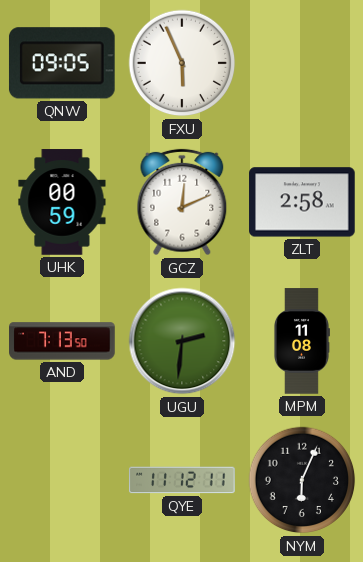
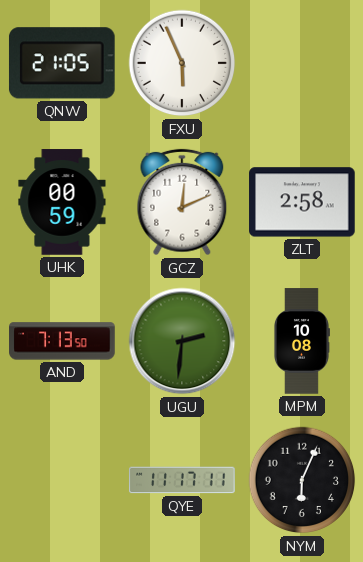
QNW: 09:05 -> 21:05 (62, 63)
MPM: 11:08 -> 10:08 (301, 341)
QYE: 11:12 -> 11:17 (182, 480)
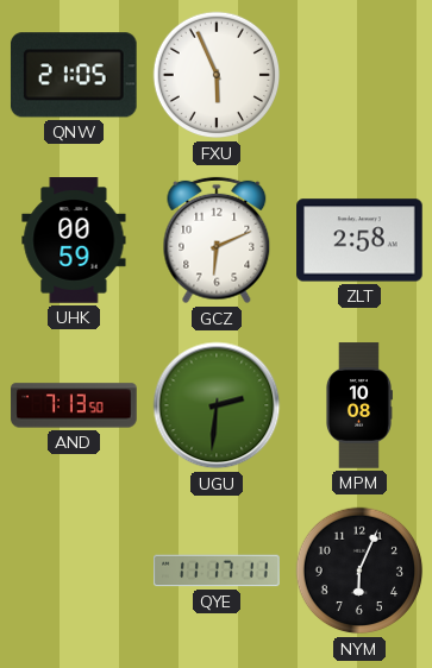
GCZ: 12:11 -> 6:11 (217, 240)
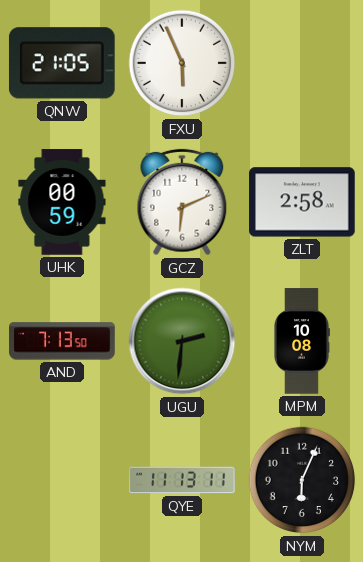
QYE: 11:17 -> 11:13 (182, 480)
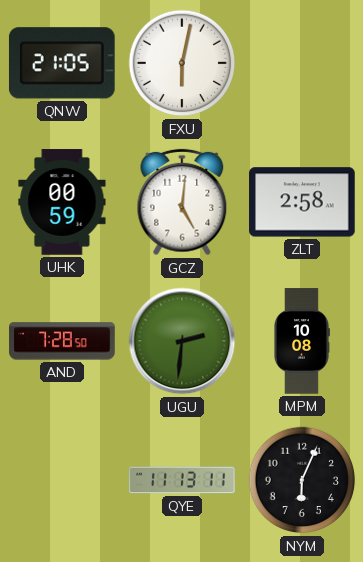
FXU: 5:56 -> 6:02 (182, 63)
GCZ: 6:11 -> 5:01 (182, 202)
AND: 7:13 -> 7:28 (62, 341)
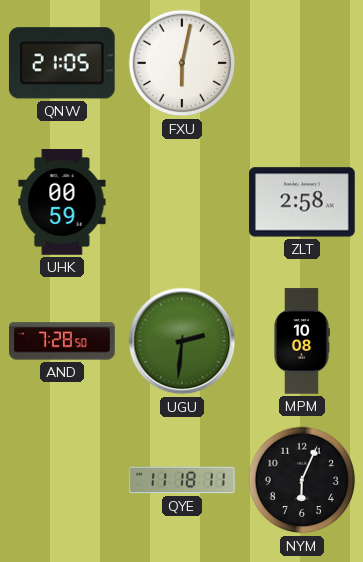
GCZ: 5:01 -> none (182, 202)
QYE: 11:13 -> 11:18 (182, 480)
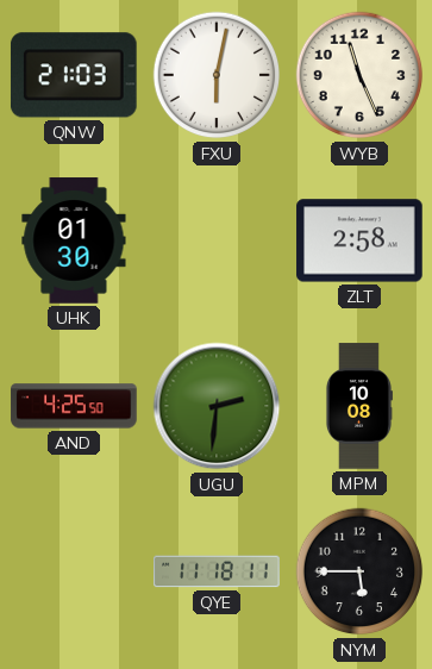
QNW: 21:05 -> 21:03 (74, 75)
WYB: none -> 11:26 (359, 75)
UHK: 00:59 -> 01:30 (74, 240)
AND: 7:28 -> 4:25 (74, 406)
NYM: 6:04 -> 5:45 (359, 571)
